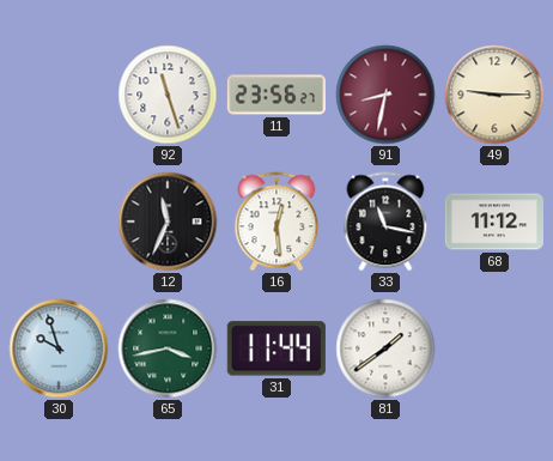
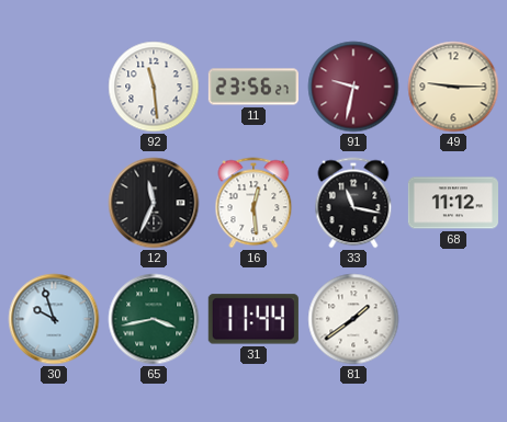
92: 11:27 -> 11:29 (154, 87)
91: 8:32 -> 9:32 (353, 87)
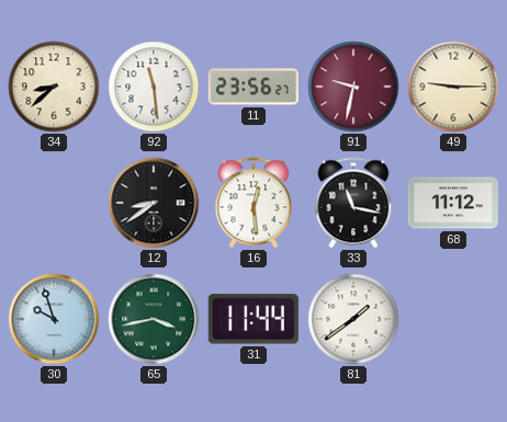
34: none -> 8:38 (54, 87)
12: 11:34 -> 8:39 (154, 203)
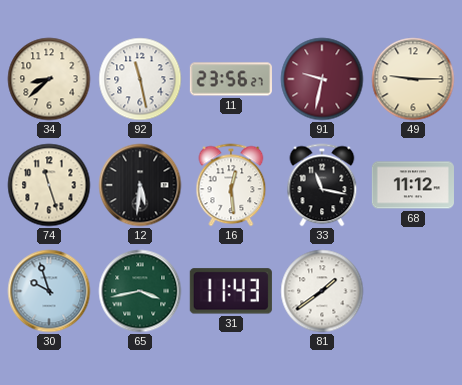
92: 11:29 -> 11:28 (140, 79)
74: none -> 11:27 (49, 185)
12: 8:39 -> 5:31 (140, 185)
31: 11:44 -> 11:43 (231, 291)
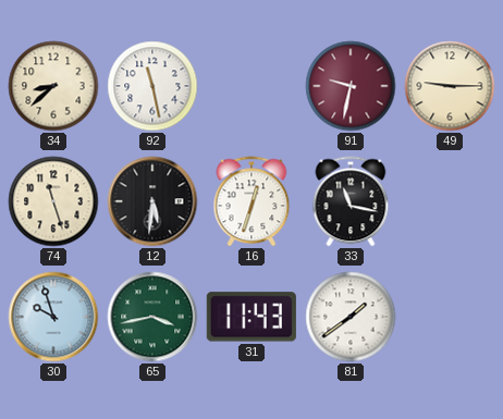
11: 23:56 -> none (231, 79)
16: 12:29 -> 12:33 (251, 201)
68: 11:12 -> none (413, 185)
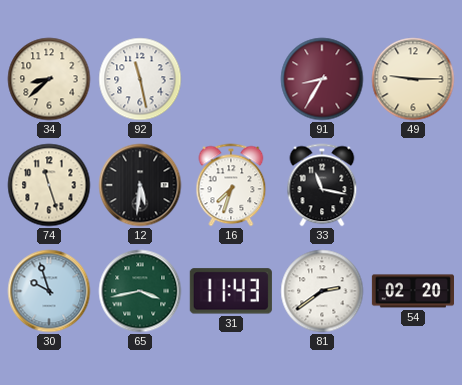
91: 9:32 -> 8:35 (322, 79)
16: 12:33 -> 7:33 (231, 185)
81: 1:39 -> 2:39 (322, 291)
54: none -> 02:20 (412, 291)
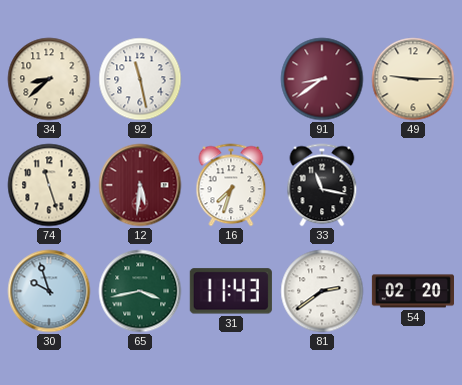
91: 8:35 -> 8:39 (322, 79)
12 dial: black -> burgundy (140, 185)
